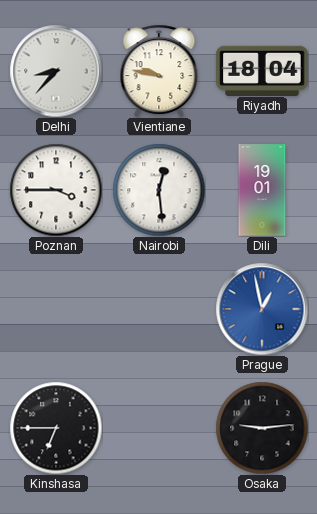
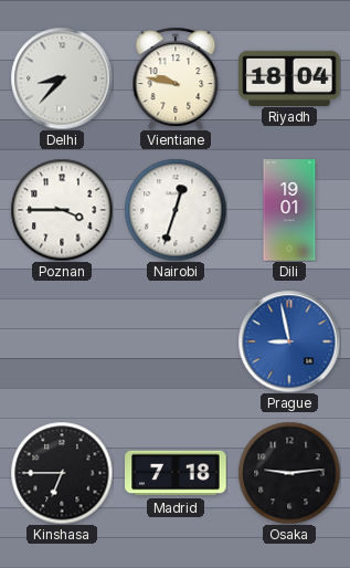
Nairobi: 12:29 -> 12:33 (176, 210)
Prague: 12:58 -> 8:58 (289, 341)
Madrid: none -> 7:18 (176, 473)
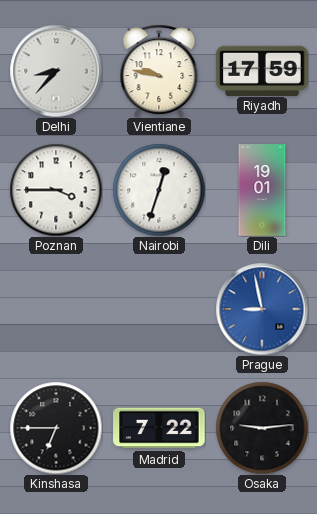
Riyadh: 18:04 -> 17:59 (262, 70)
Madrid: 7:18 -> 7:22 (159, 428)
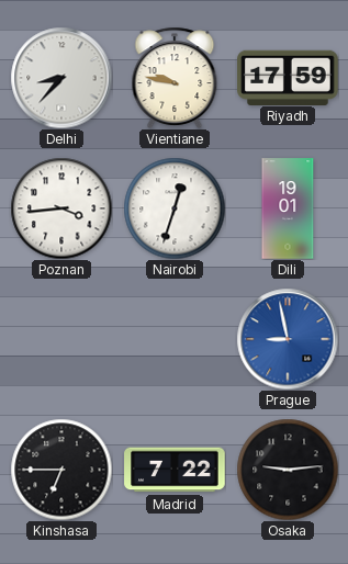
Poznan: 3:45 -> 3:44 (61, 208)
